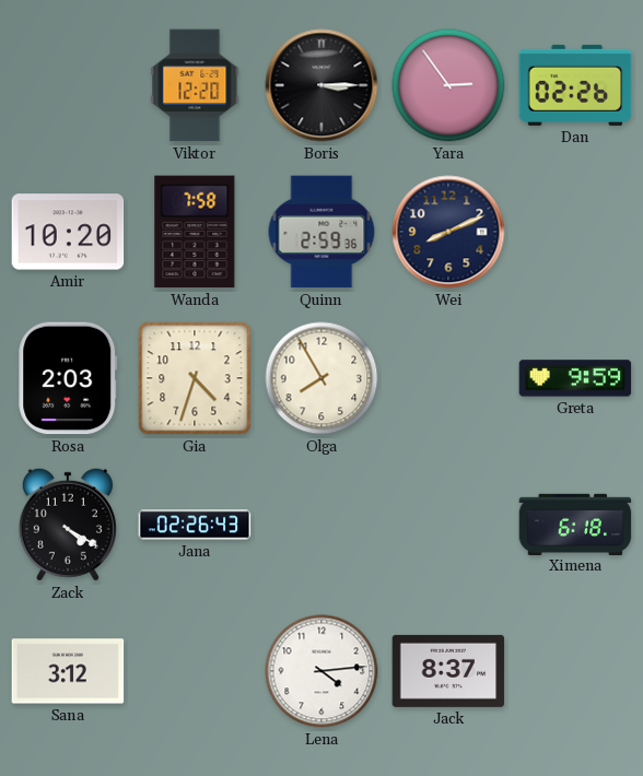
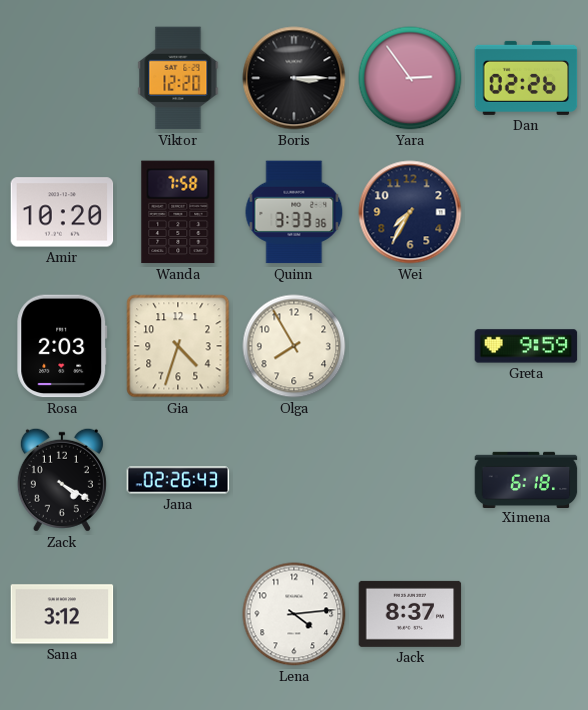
Quinn: 2:59 -> 3:33 (294, 212)
Wei: 8:11 -> 7:35 (410, 212)
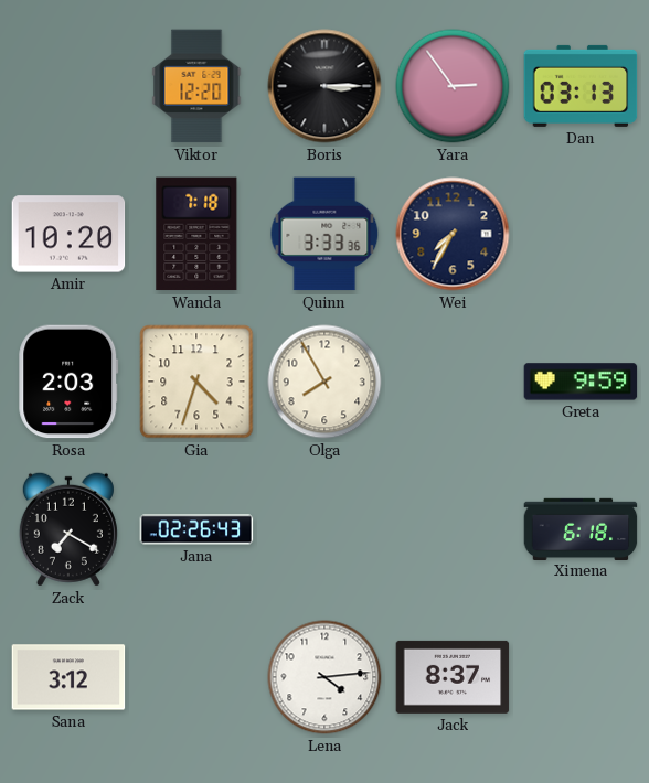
Dan: 02:26 -> 03:13 (581, 86)
Wanda: 7:58 -> 7:18 (196, 234)
Zack: 4:20 -> 7:20 (68, 529)
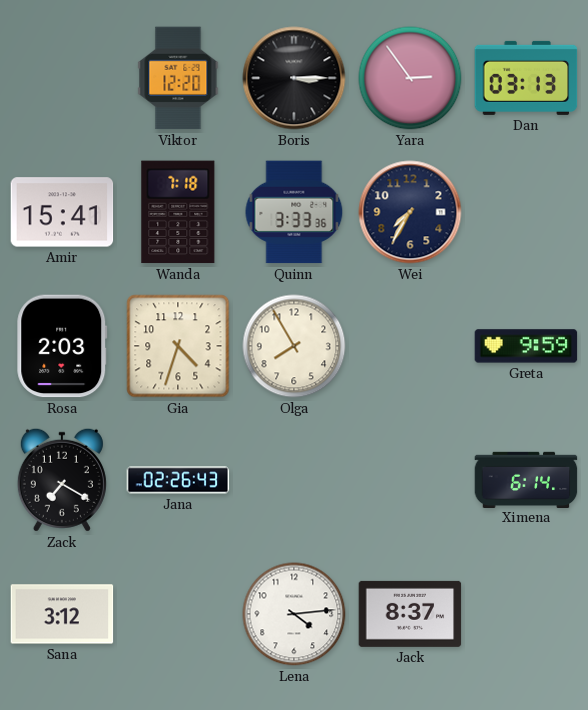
Amir: 10:20 -> 15:41 (62, 212)
Ximena: 6:18 -> 6:14 (526, 479)
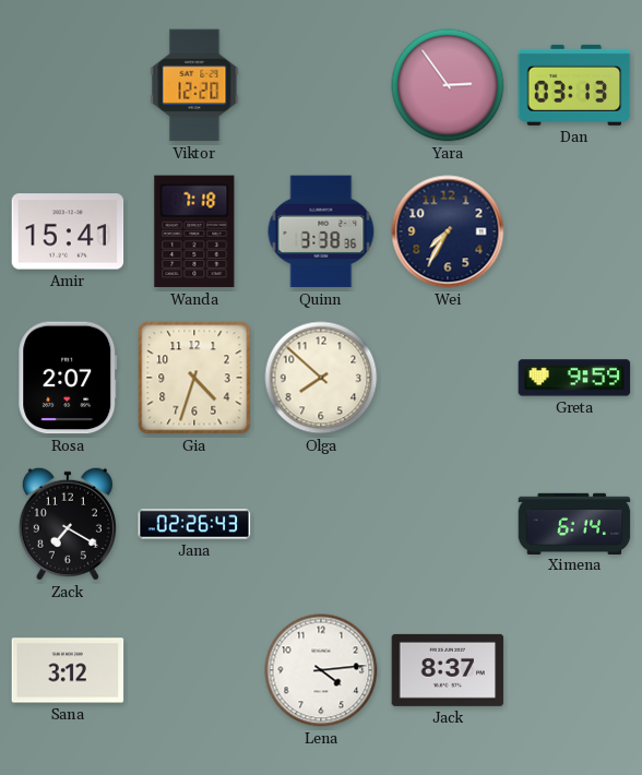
Boris: 3:15 -> none (294, 78)
Quinn: 3:33 -> 3:38 (321, 231)
Rosa: 2:03 -> 2:07 (68, 378)
Olga: 7:55 -> 7:52 (321, 378)
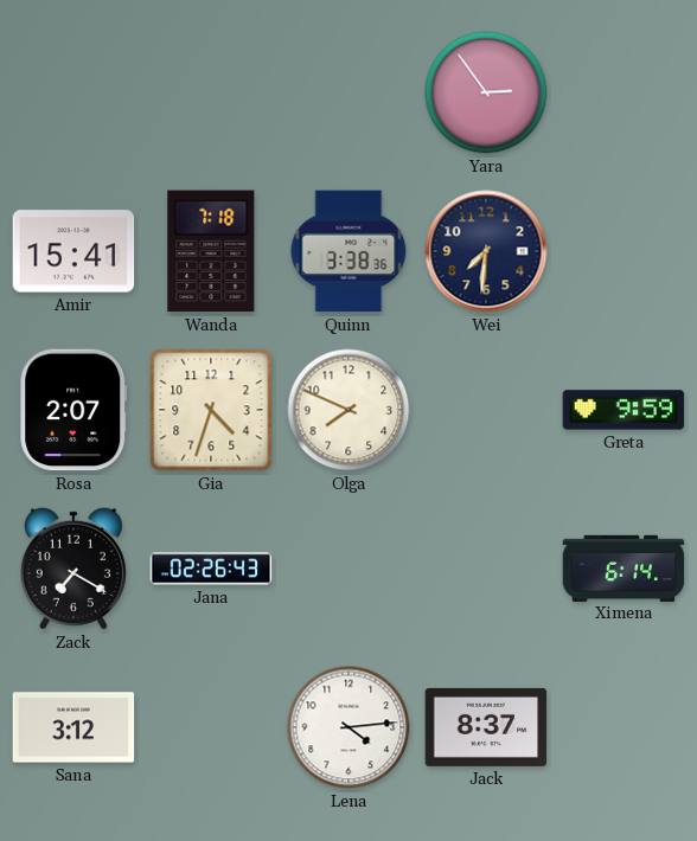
Viktor: 12:20 -> none (194, 85)
Dan: 03:13 -> none (574, 85)
Wei: 7:35 -> 7:31 (486, 251)
Olga: 7:52 -> 7:49 (348, 410)
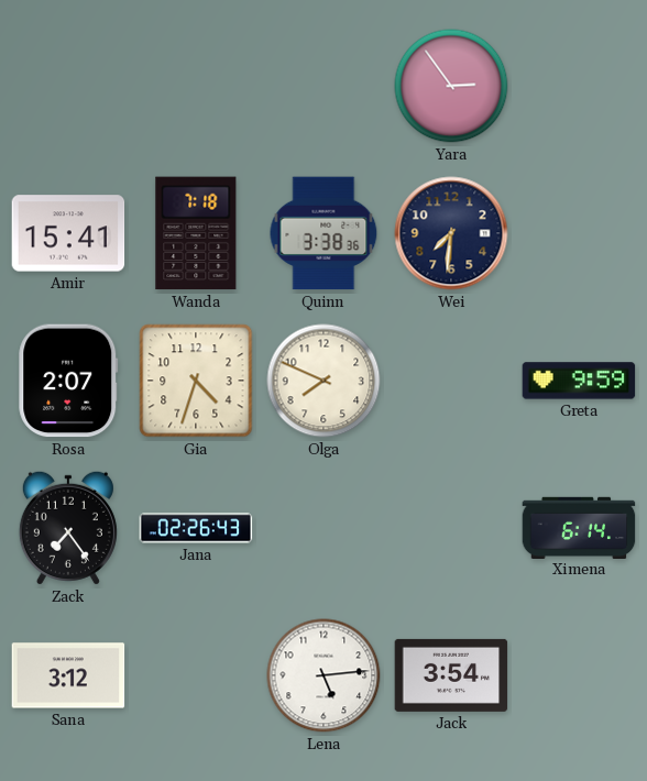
Zack: 7:20 -> 7:24 (68, 528)
Lena: 4:14 -> 5:14 (323, 675)
Jack: 8:37 -> 3:54 (451, 675)
